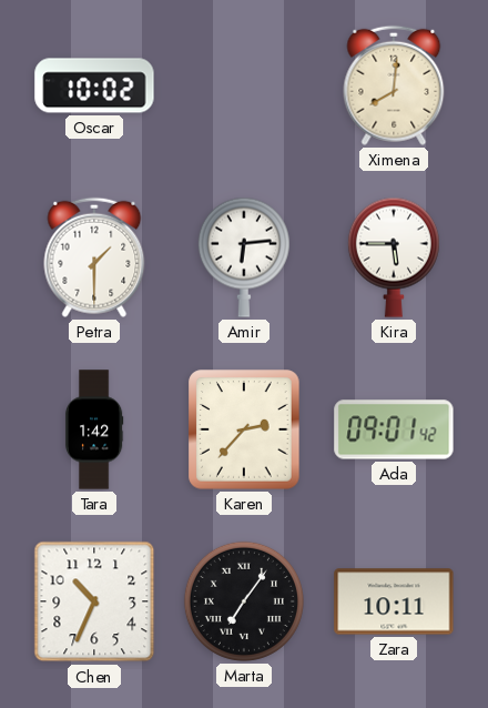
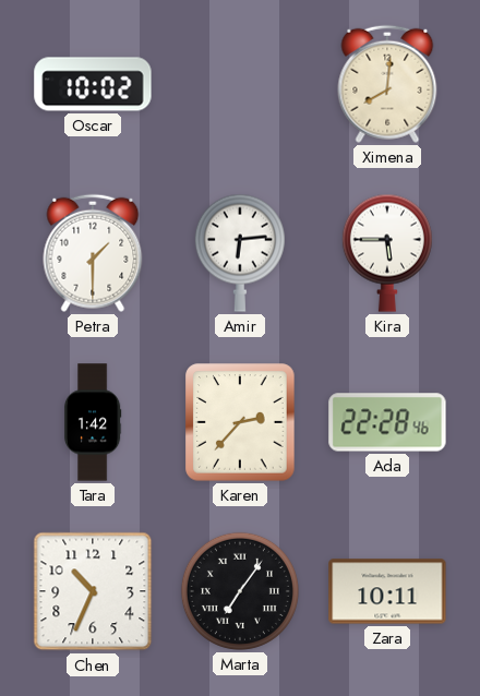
Ada: 09:01 -> 22:28 (387, 422)
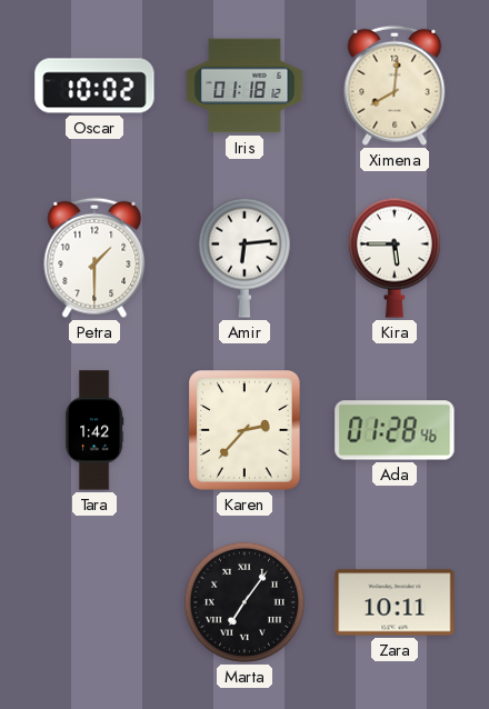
Iris: none -> 01:18 (244, 86)
Ada: 22:28 -> 01:28 (395, 430)
Chen: 10:34 -> none (93, 591)
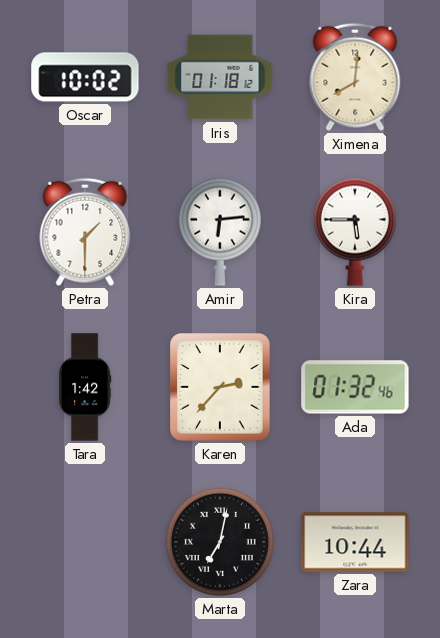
Ada: 01:28 -> 01:32 (355, 387)
Marta: 7:06 -> 7:02 (220, 542)
Zara: 10:11 -> 10:44 (355, 542)
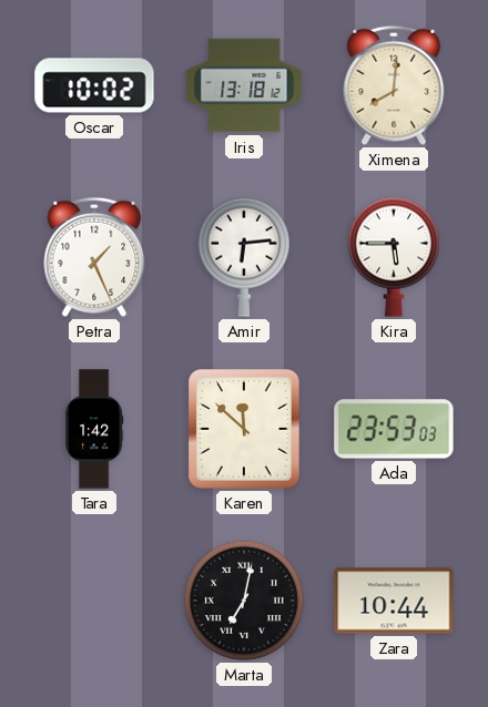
Iris: 01:18 -> 13:18 (244, 85)
Petra: 1:30 -> 1:26 (94, 257)
Karen: 2:37 -> 11:52 (244, 429)
Ada: 01:32 -> 23:53 (394, 429)
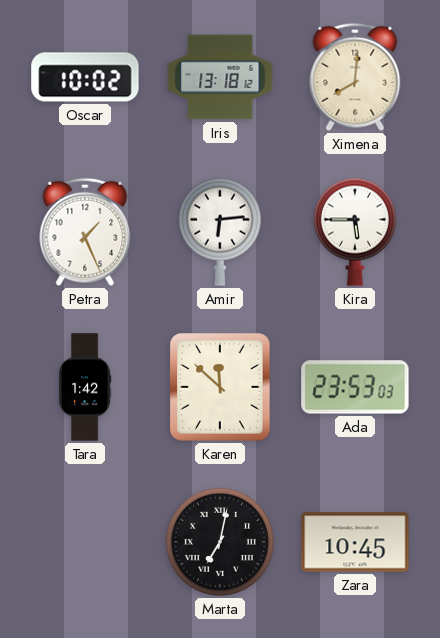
Zara: 10:44 -> 10:45 (355, 542)
